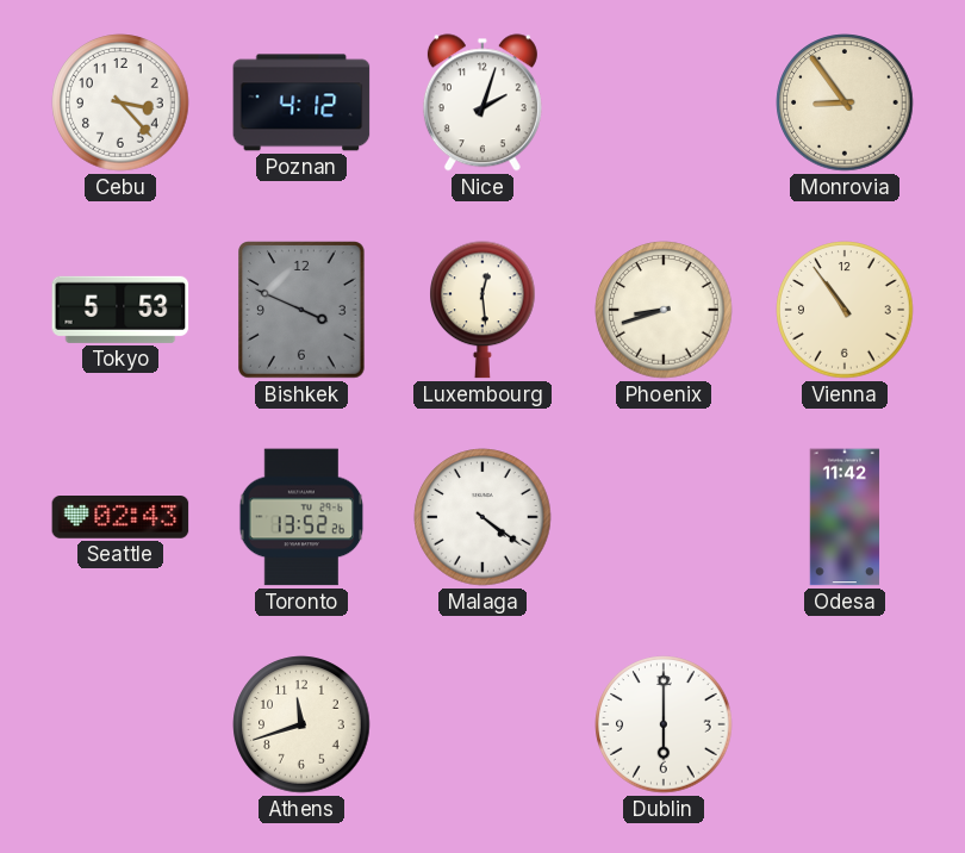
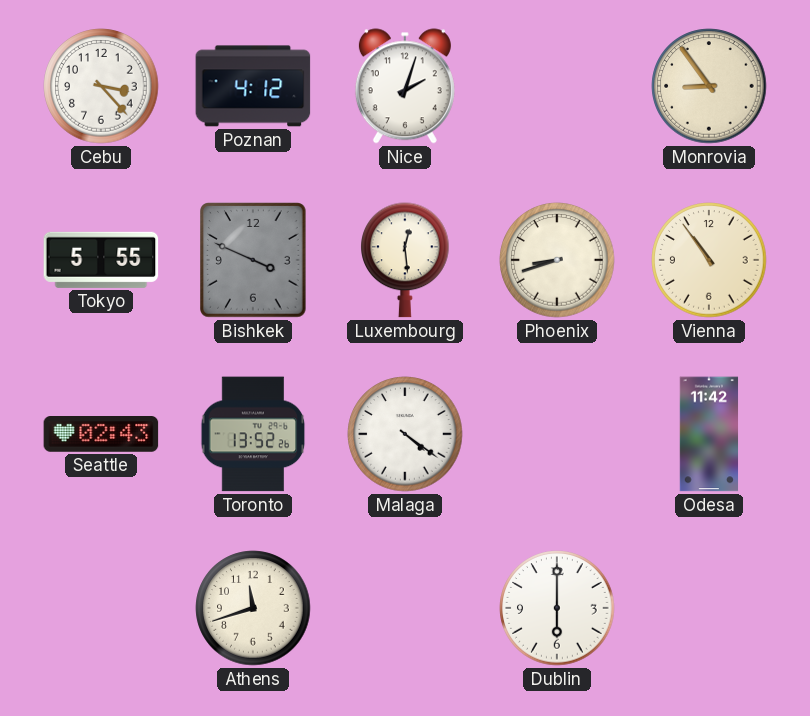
Tokyo: 5:53 -> 5:55 (101, 260)
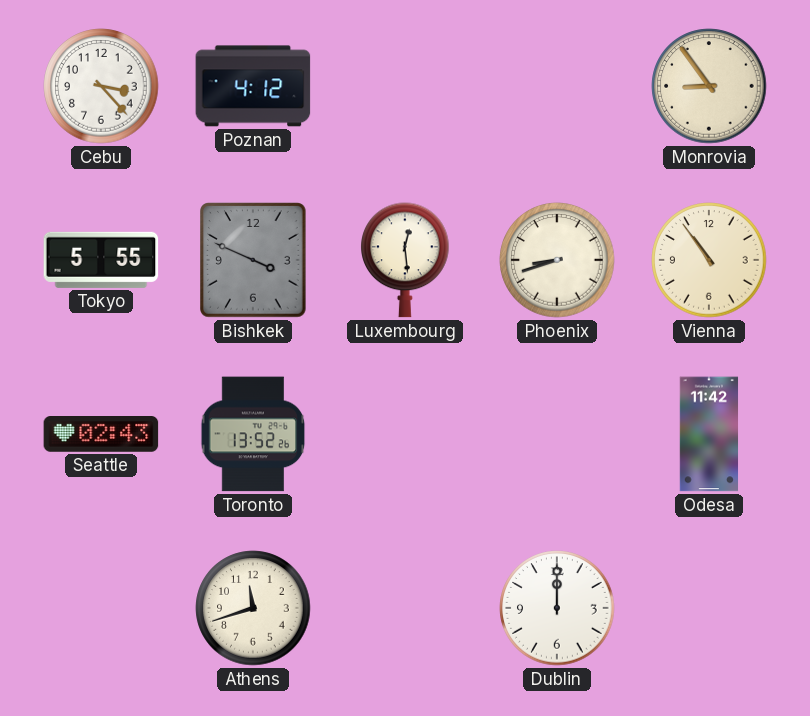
Nice: 2:03 -> none (405, 86)
Malaga: 4:21 -> none (405, 434)
Dublin: 6:00 -> 12:00 (557, 608)
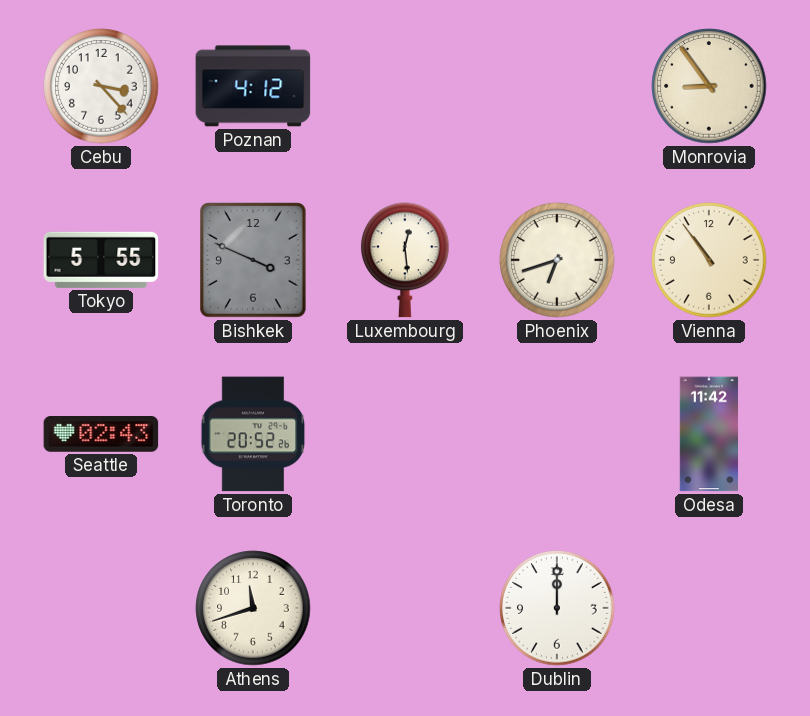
Phoenix: 8:42 -> 6:42 (557, 260)
Toronto: 13:52 -> 20:52 (253, 434)
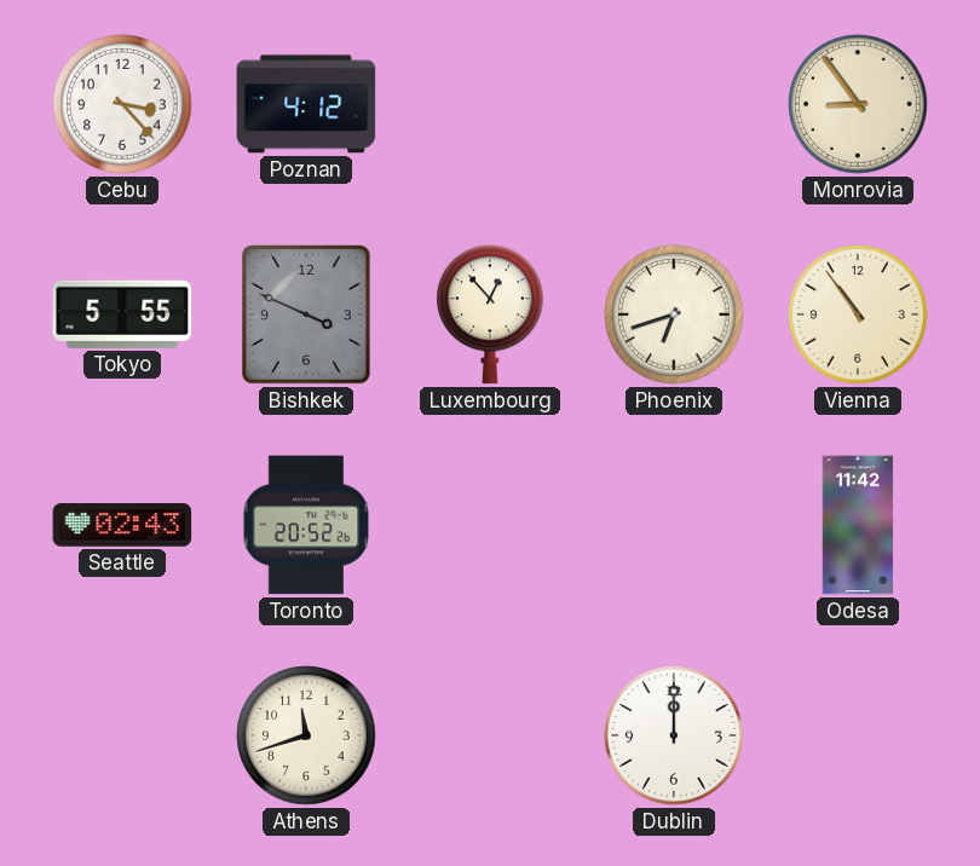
Luxembourg: 12:29 -> 12:53 (490, 314)
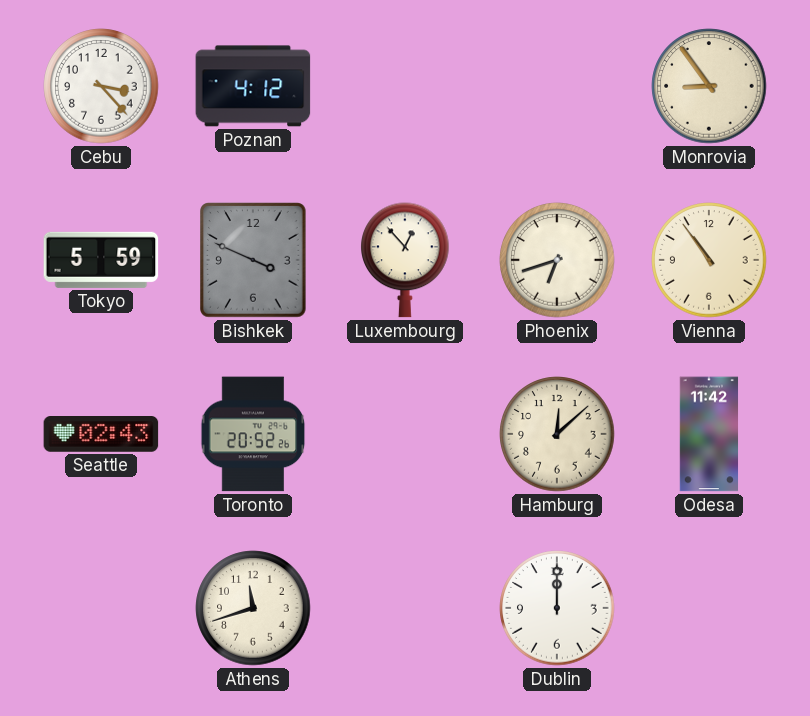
Tokyo: 5:55 -> 5:59 (101, 260)
Hamburg: none -> 12:08 (557, 434)
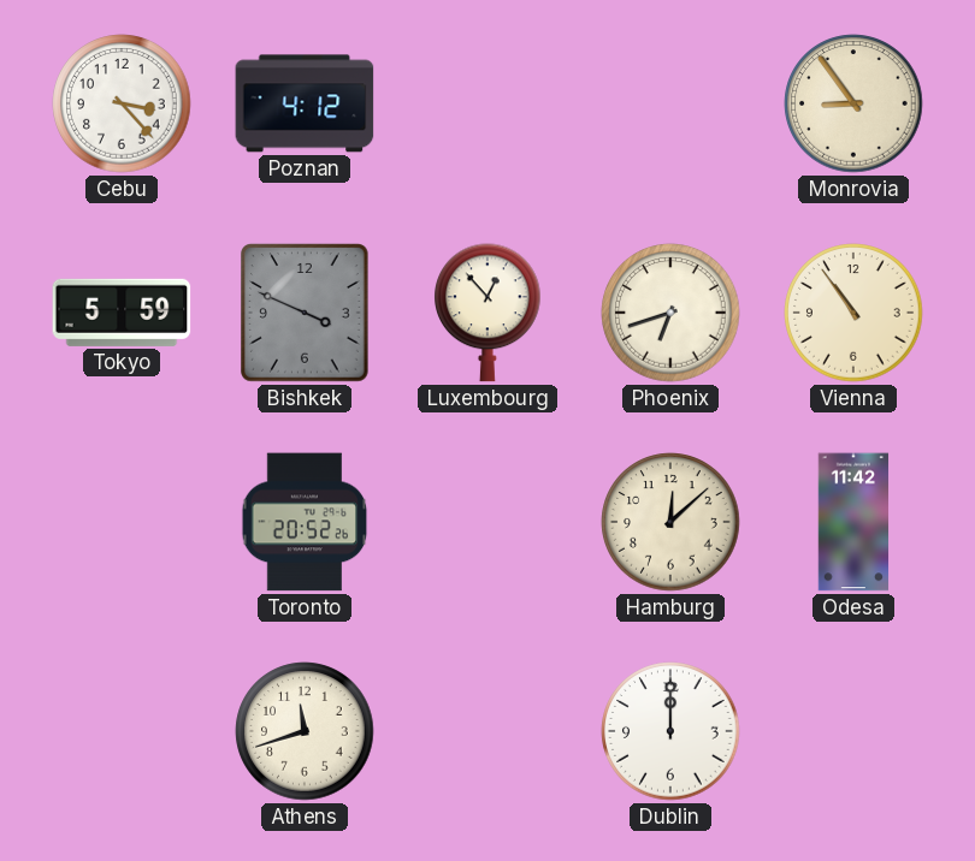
Seattle: 02:43 -> none (101, 435)
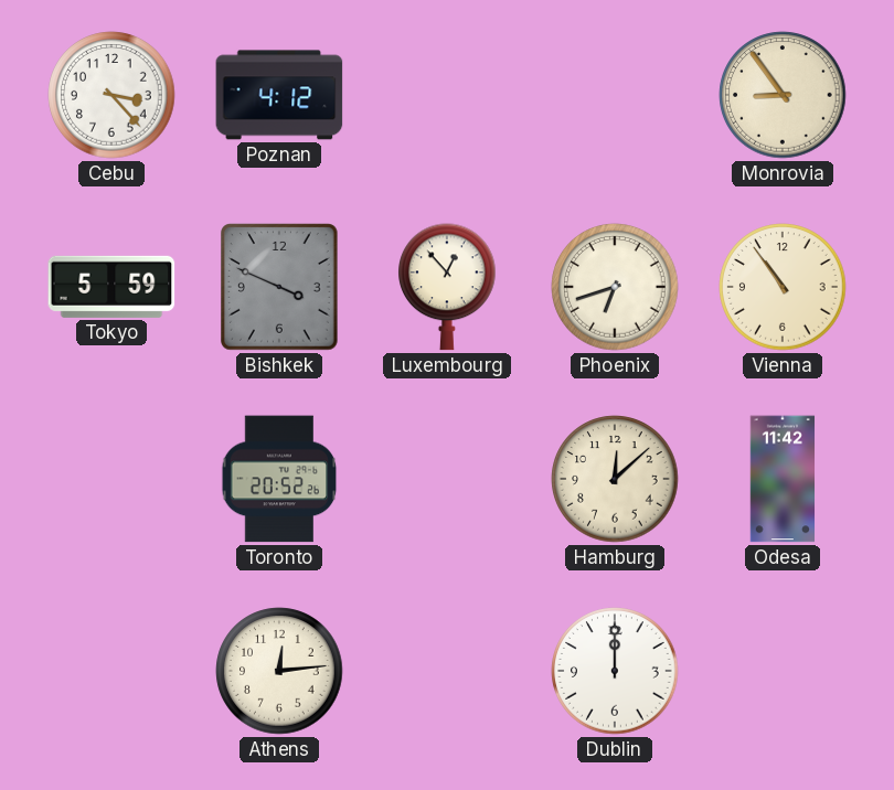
Athens: 11:42 -> 12:14 (279, 671)
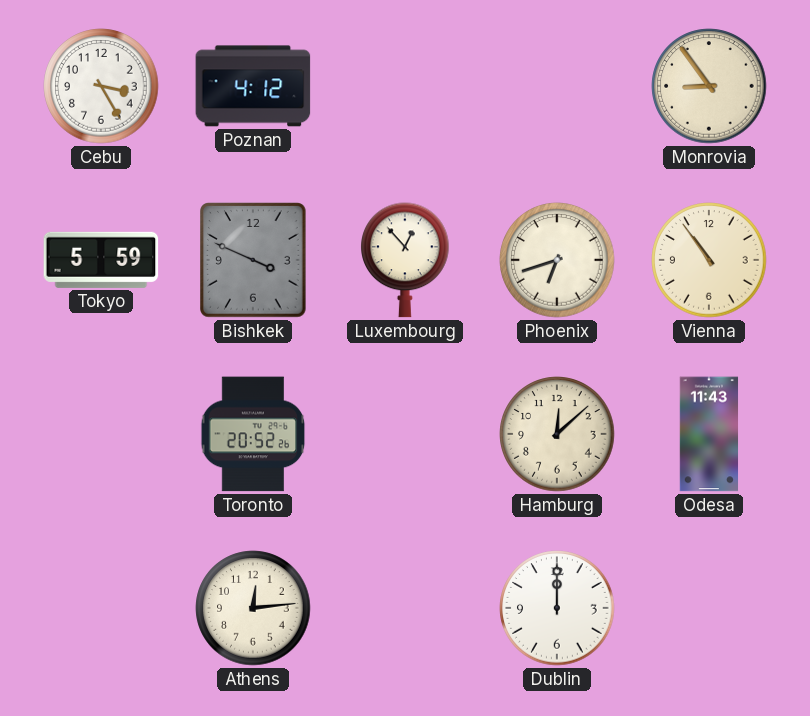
Cebu: 3:23 -> 3:25 (101, 86)
Odesa: 11:42 -> 11:43 (709, 434)
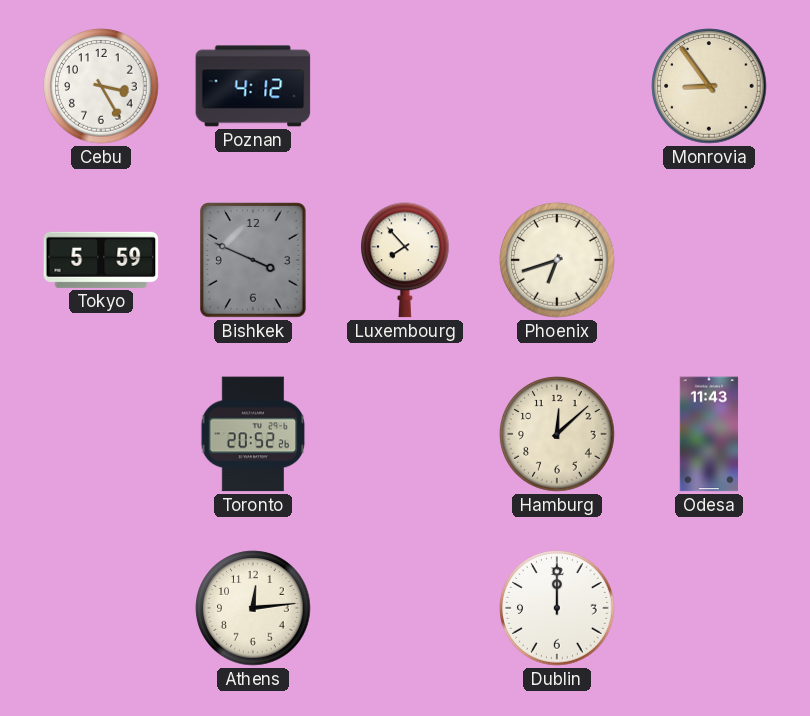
Luxembourg: 12:53 -> 7:53 (405, 260)
Vienna: 10:54 -> none (709, 260)
